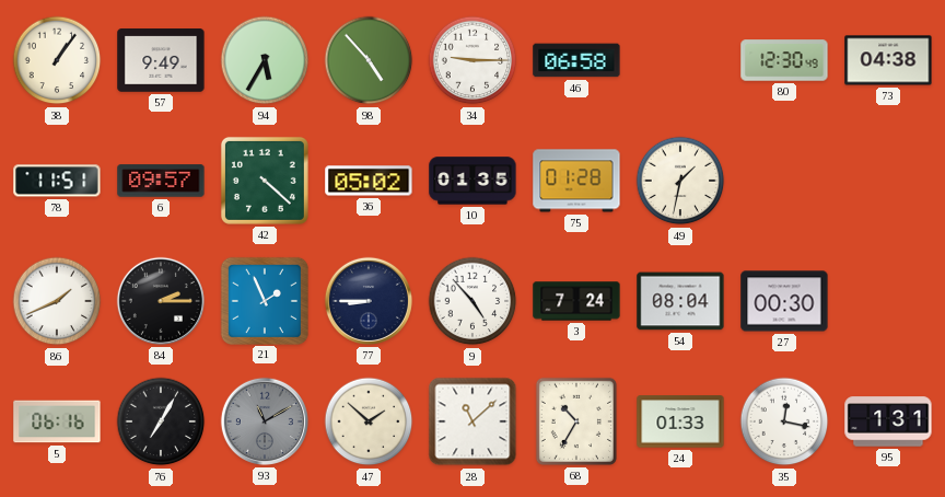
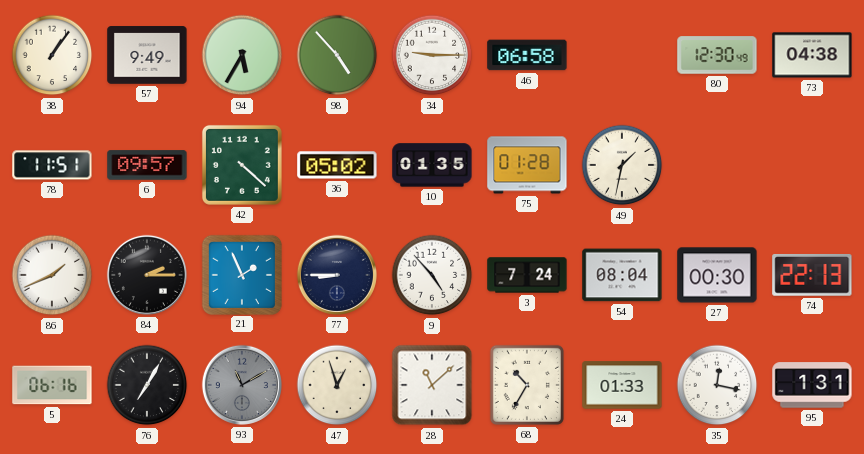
74: none -> 22:13 (812, 275)
47: 1:52 -> 12:57 (337, 385)
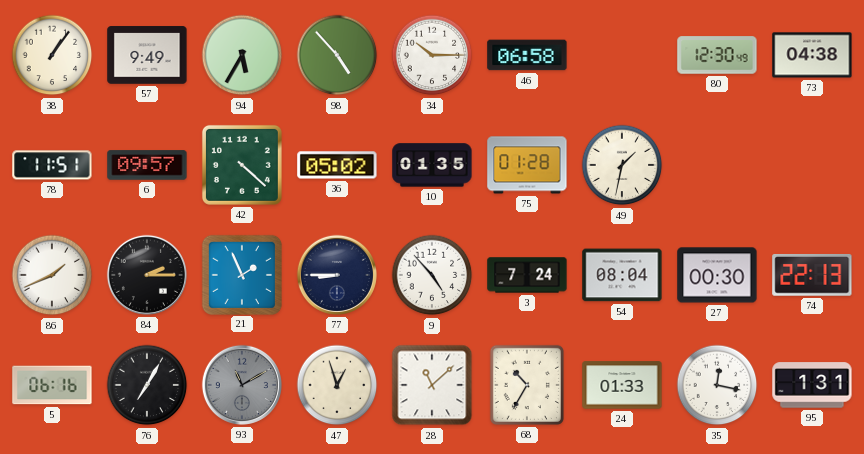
34: 9:15 -> 10:15 (432, 55)
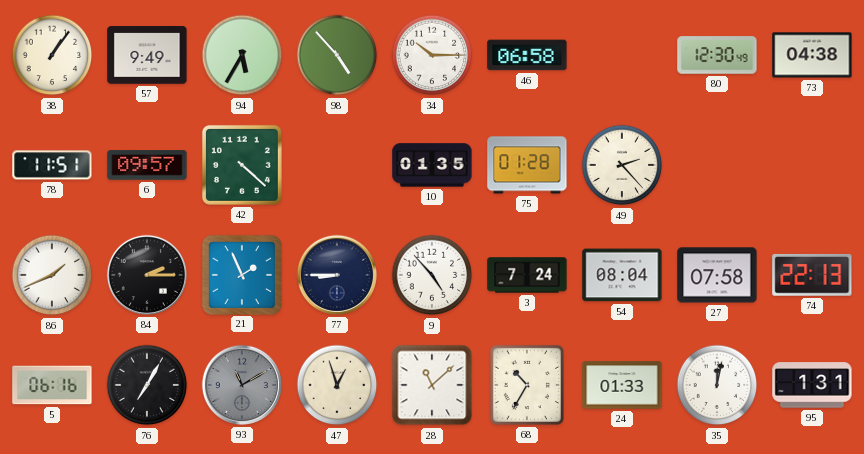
36: 05:02 -> none (337, 165)
49: 1:32 -> 2:23 (622, 165)
27: 00:30 -> 07:58 (717, 275)
35: 12:17 -> 12:02 (717, 385)
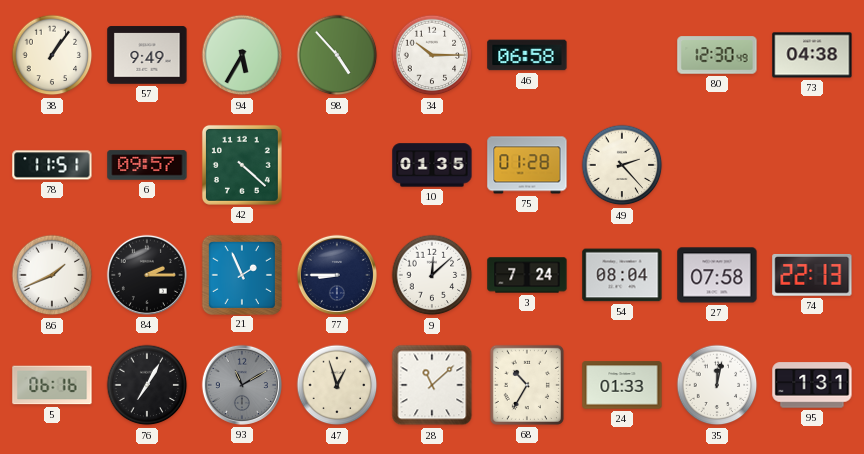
9: 4:53 -> 12:08 (432, 275)
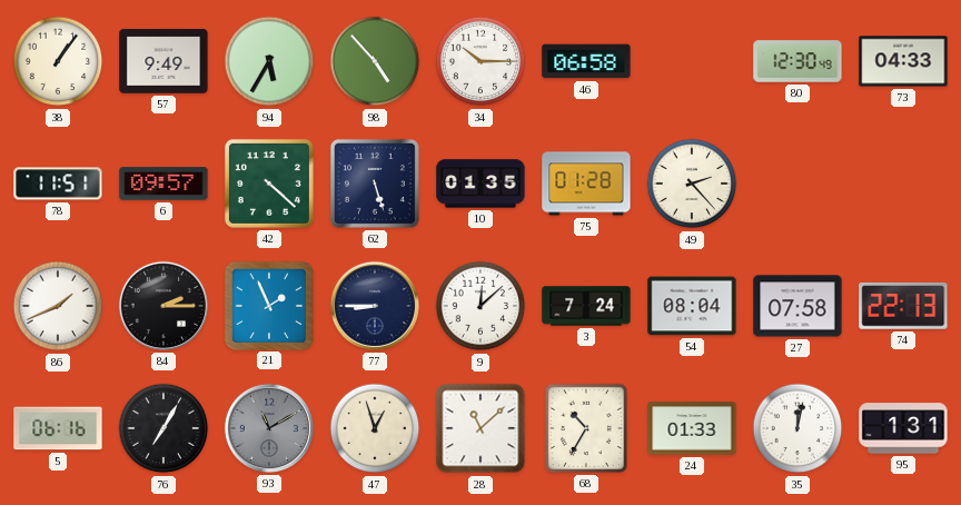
73: 04:38 -> 04:33 (903, 61)
62: none -> 5:27 (375, 184)
